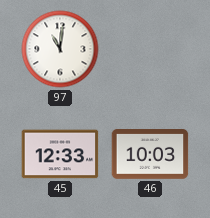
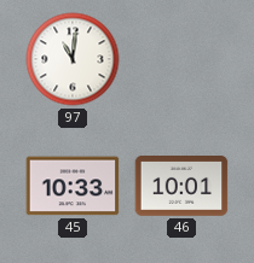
45: 12:33 -> 10:33 (73, 186)
46: 10:03 -> 10:01 (181, 187)
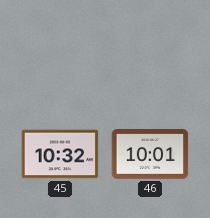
97: 11:01 -> none (73, 59)
45: 10:33 -> 10:32 (60, 154)
